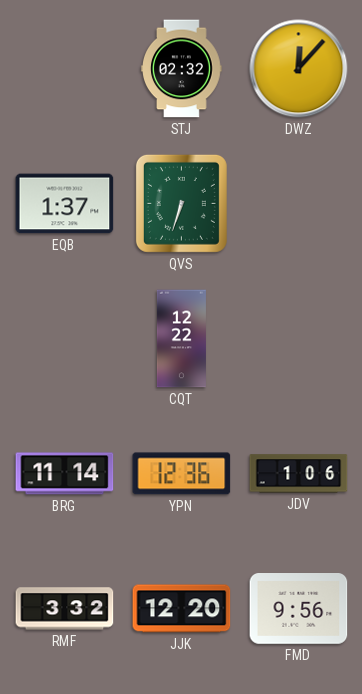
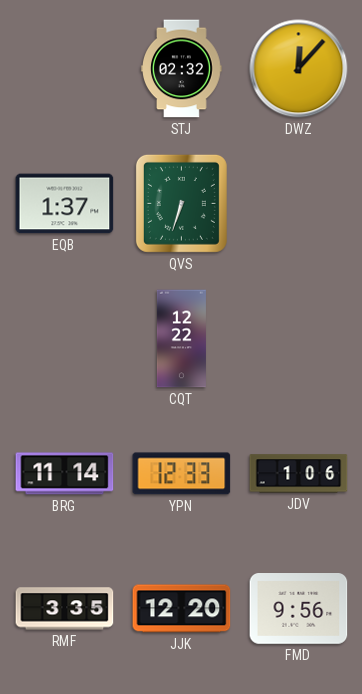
YPN: 12:36 -> 12:33 (182, 474)
RMF: 3:32 -> 3:35 (65, 609)
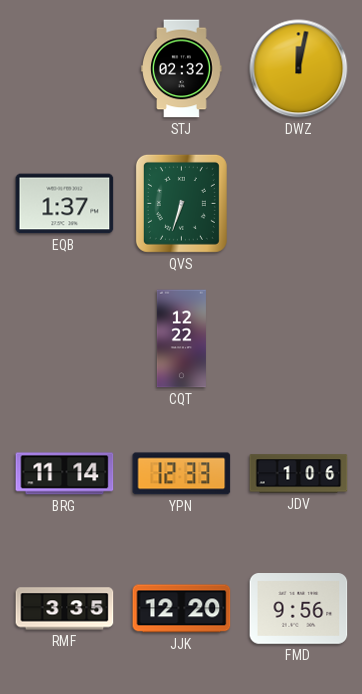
DWZ: 12:07 -> 12:02 (299, 69)
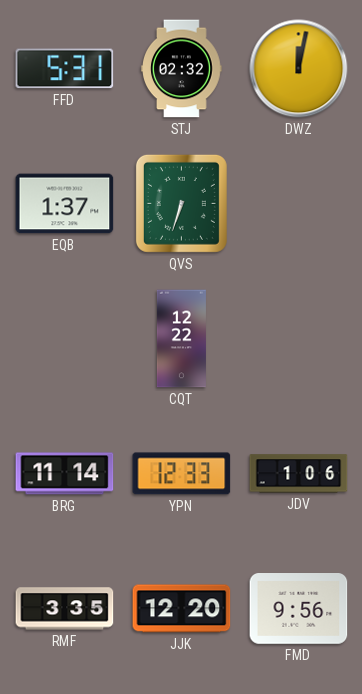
FFD: none -> 5:31 (65, 69)
